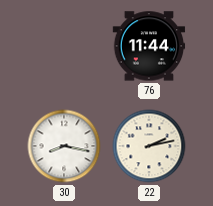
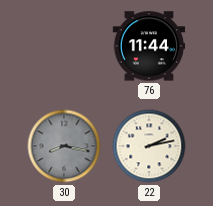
30 dial: white -> grey (64, 146)
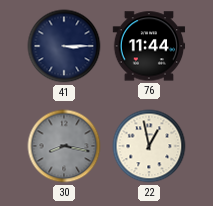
41: none -> 3:15 (64, 46)
22: 2:13 -> 12:58 (149, 146)
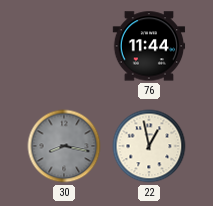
41: 3:15 -> none (64, 46)
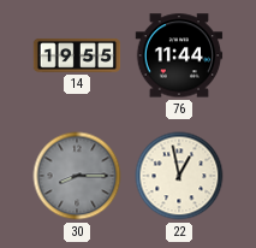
14: none -> 19:55 (77, 55)
30: 8:17 -> 8:15 (77, 176)
